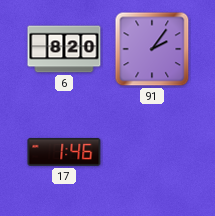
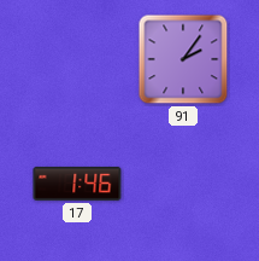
6: 8:20 -> none (64, 49)
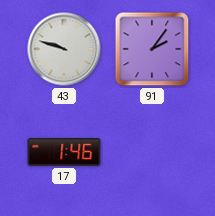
43: none -> 9:48 (64, 49)
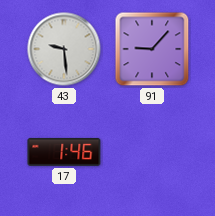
43: 9:48 -> 9:29 (64, 49)
91: 2:06 -> 9:07 (152, 49)
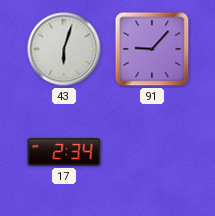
43: 9:29 -> 6:03 (64, 49)
17: 1:46 -> 2:34 (64, 152)
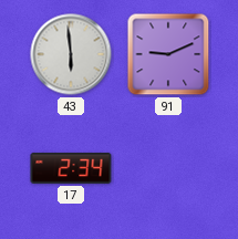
43: 6:03 -> 5:59 (71, 54)
91: 9:07 -> 9:11 (168, 54)
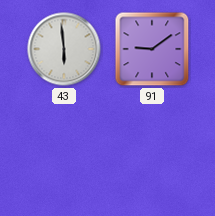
91: 9:11 -> 9:09 (152, 49)
17: 2:34 -> none (71, 168)
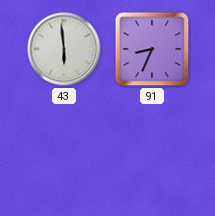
91: 9:09 -> 8:34 (152, 49)
